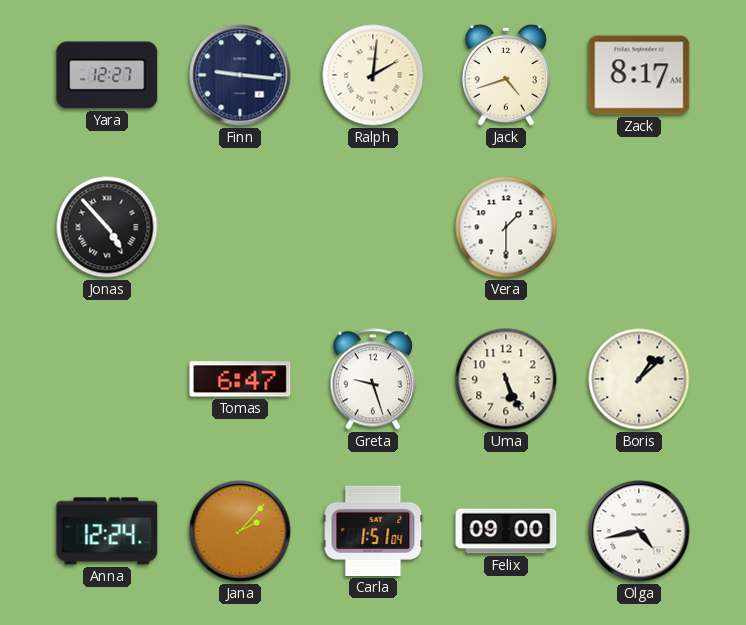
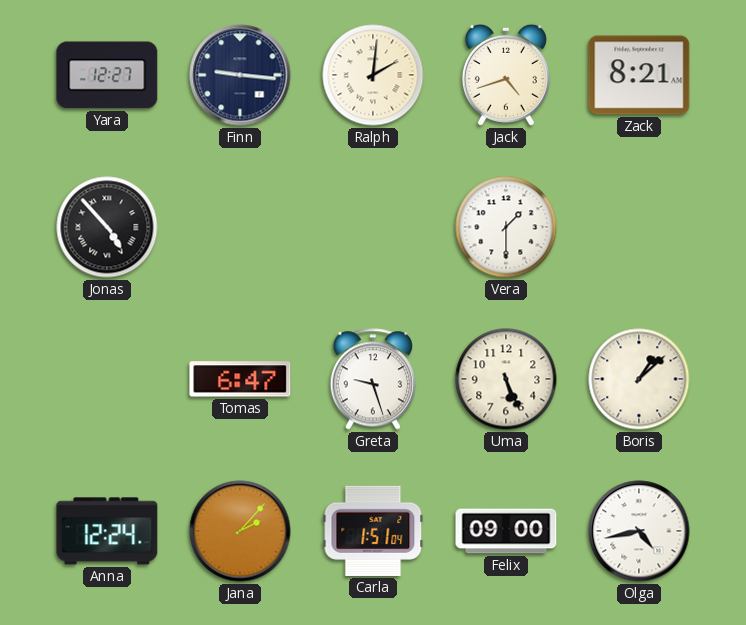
Zack: 8:17 -> 8:21 (639, 75)
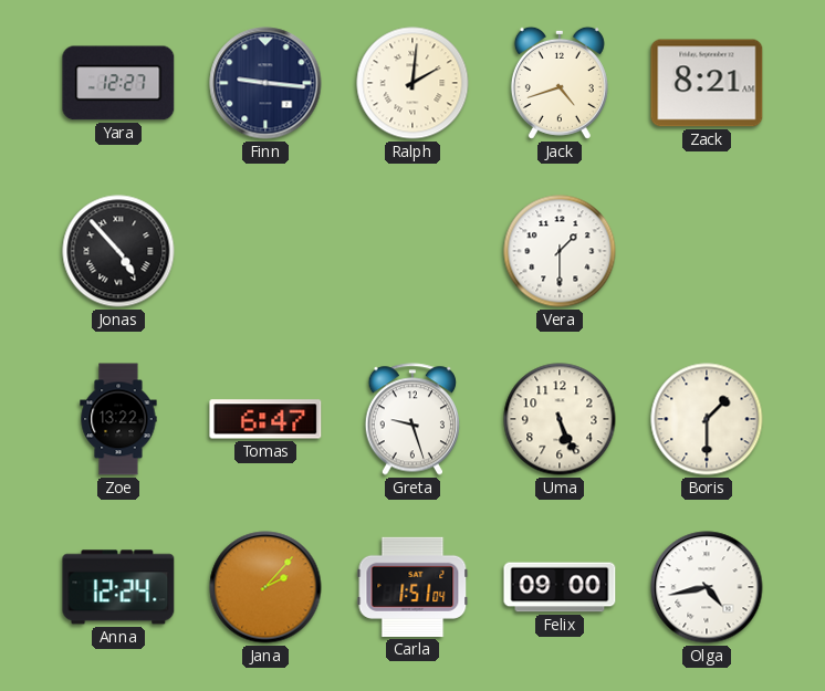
Zoe: none -> 13:22 (118, 419)
Boris: 1:08 -> 1:30 (707, 419)
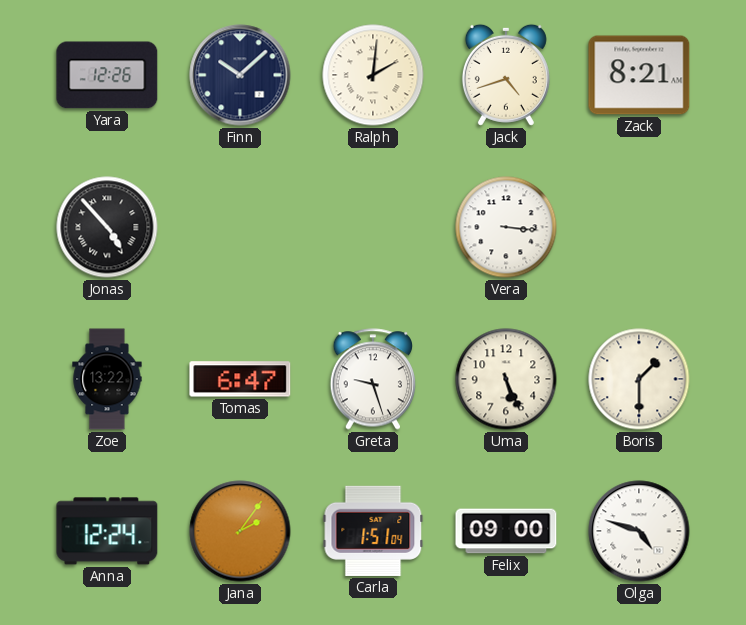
Yara: 12:27 -> 12:26 (107, 75)
Finn: 9:16 -> 10:08 (240, 75)
Vera: 1:30 -> 3:16 (506, 227)
Jana: 2:07 -> 2:06 (240, 531)
Olga: 4:43 -> 4:48 (639, 531)
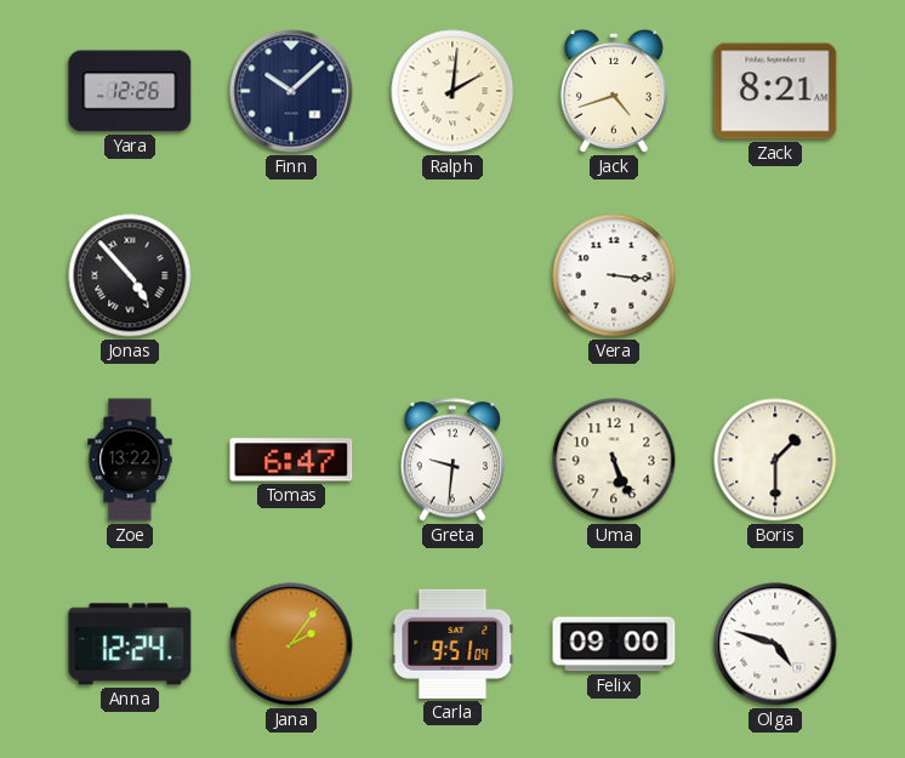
Greta: 9:27 -> 9:31 (451, 460)
Carla: 1:51 -> 9:51 (452, 644)
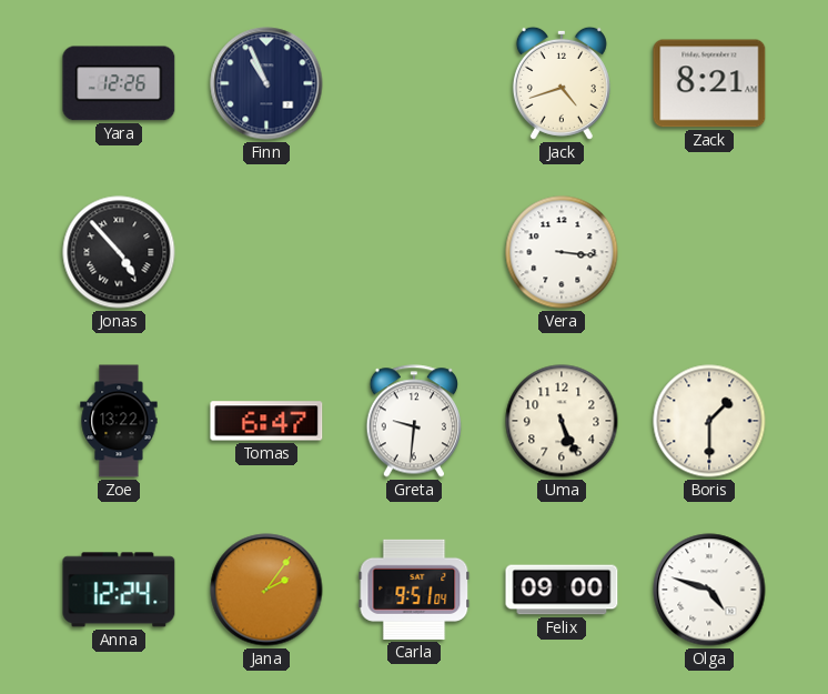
Finn: 10:08 -> 10:56 (266, 83)
Ralph: 2:01 -> none (452, 91)
